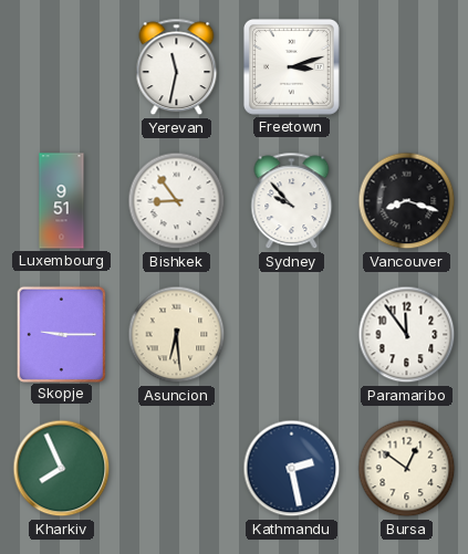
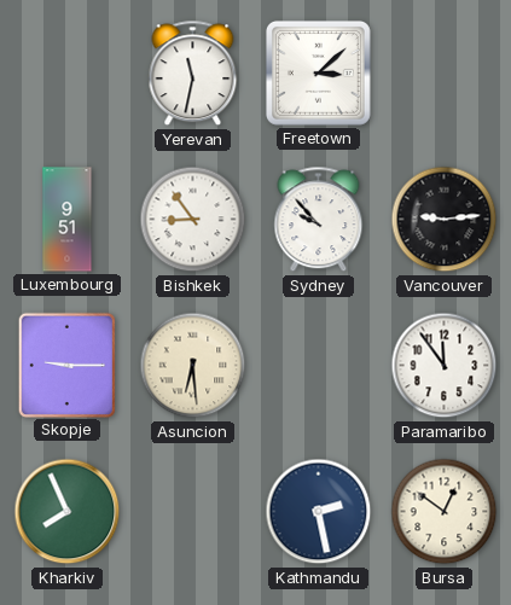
Freetown: 3:12 -> 3:08 (318, 72)
Vancouver: 8:18 -> 9:14 (445, 220)
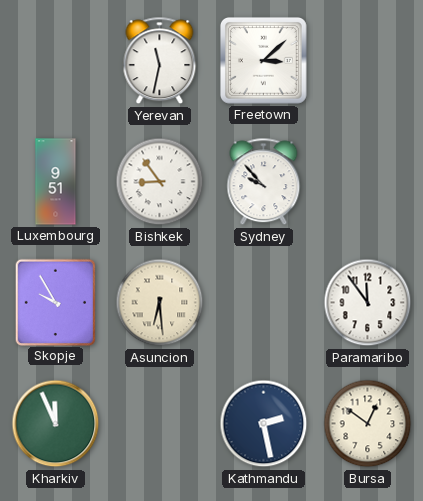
Vancouver: 9:14 -> none (445, 220)
Skopje: 9:15 -> 9:55 (55, 302)
Kharkiv: 7:56 -> 11:56 (56, 424)
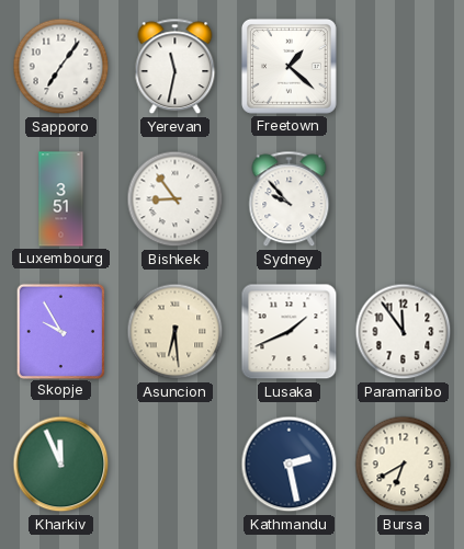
Sapporo: none -> 7:06 (61, 67)
Freetown: 3:08 -> 1:22 (288, 66)
Luxembourg: 9:51 -> 3:51 (61, 199)
Lusaka: none -> 1:41 (290, 332)
Bursa: 12:51 -> 6:40 (404, 465)
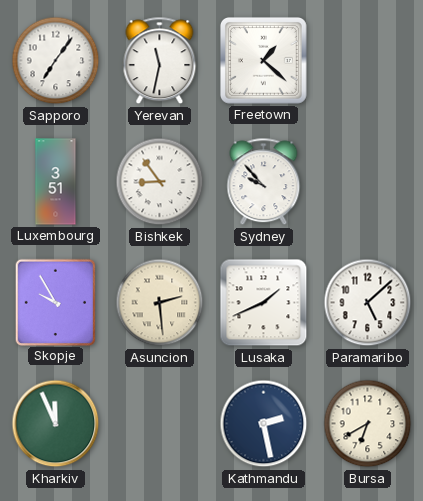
Asuncion: 6:29 -> 2:29 (160, 303)
Paramaribo: 11:54 -> 5:08 (368, 303)
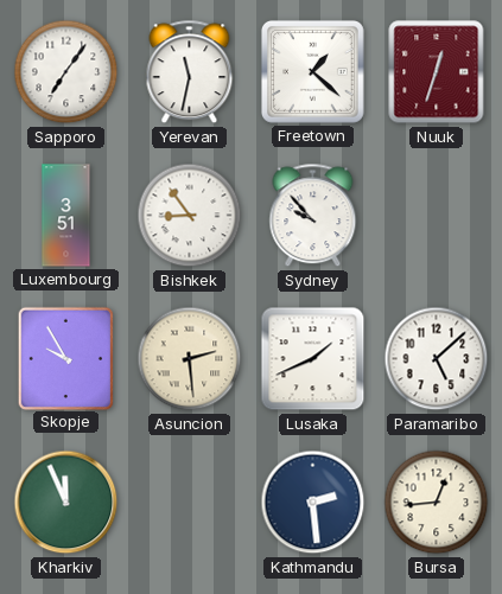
Nuuk: none -> 12:33 (437, 72)
Kathmandu: 2:28 -> 2:29 (313, 503)
Bursa: 6:40 -> 12:44 (437, 503)
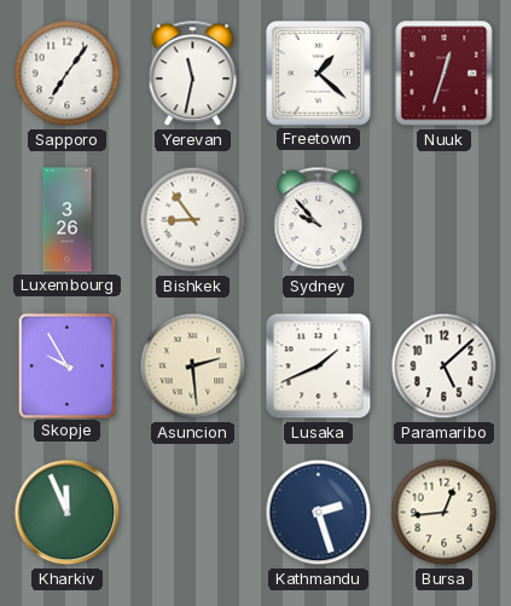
Luxembourg: 3:51 -> 3:26 (68, 220)
Kathmandu: 2:29 -> 2:27 (319, 513)
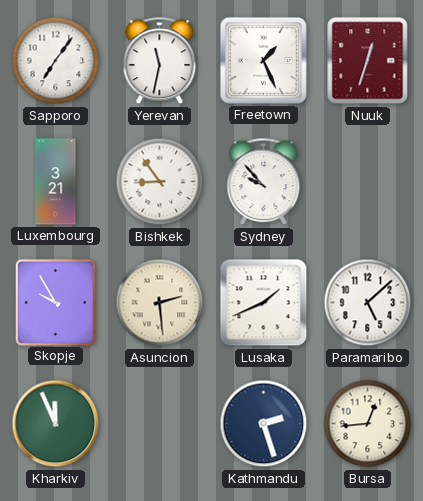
Freetown: 1:22 -> 1:26 (263, 60)
Luxembourg: 3:26 -> 3:21 (56, 182)
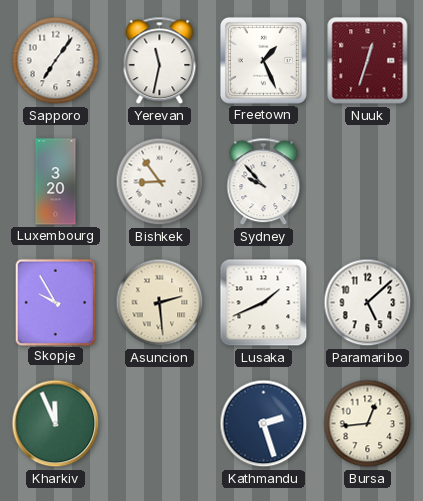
Luxembourg: 3:21 -> 3:20 (56, 182)
